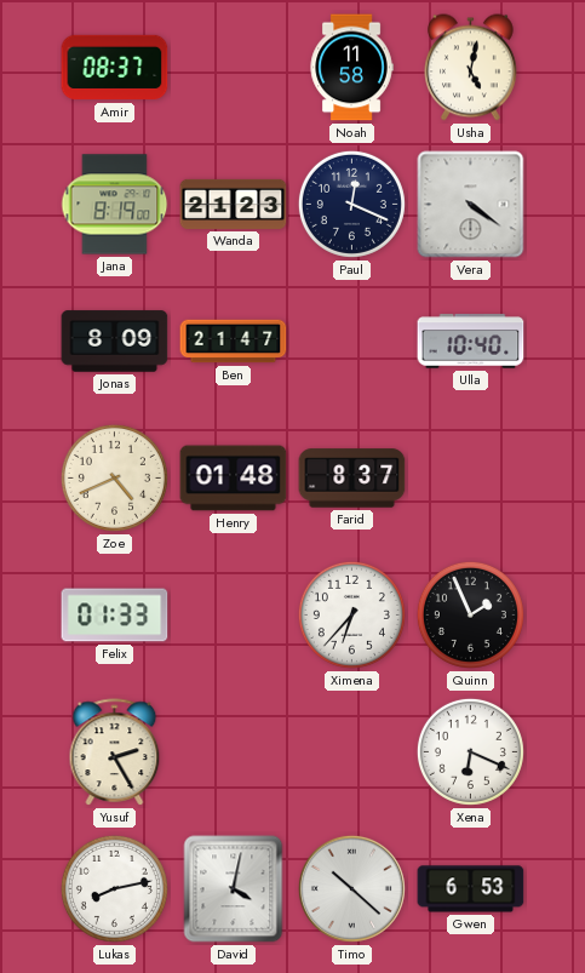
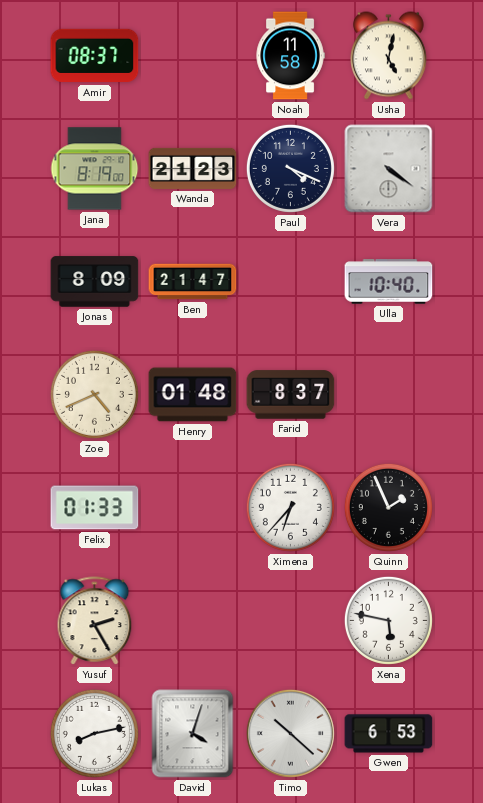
Paul: 12:19 -> 4:19 (290, 168)
Xena: 6:19 -> 5:47 (388, 620)
David: 4:02 -> 4:03 (193, 734)
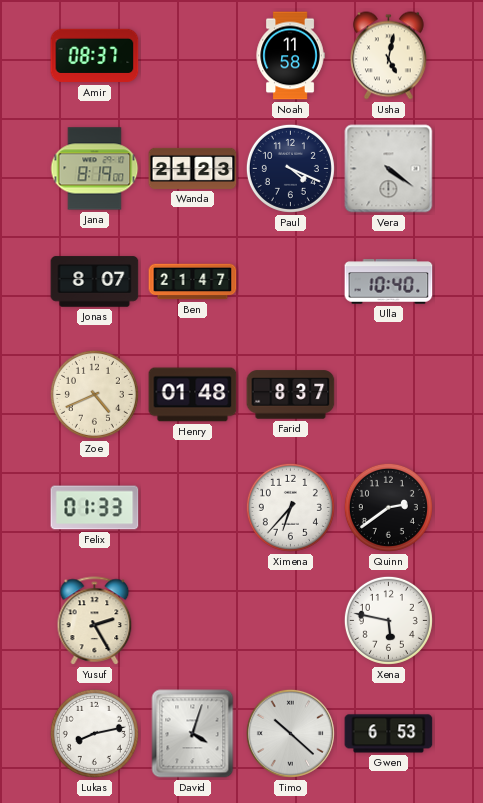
Jonas: 8:09 -> 8:07 (95, 282)
Quinn: 1:56 -> 2:39 (388, 507)
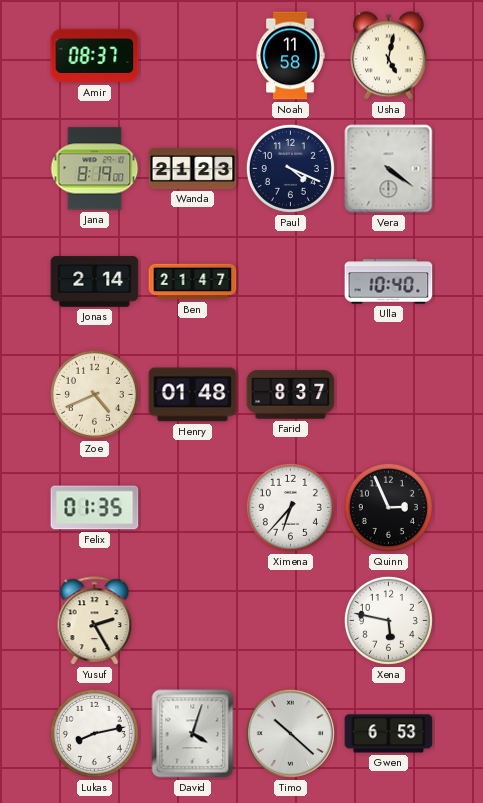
Jonas: 8:07 -> 2:14 (95, 282)
Felix: 01:33 -> 01:35 (95, 508)
Quinn: 2:39 -> 2:56 (388, 507)
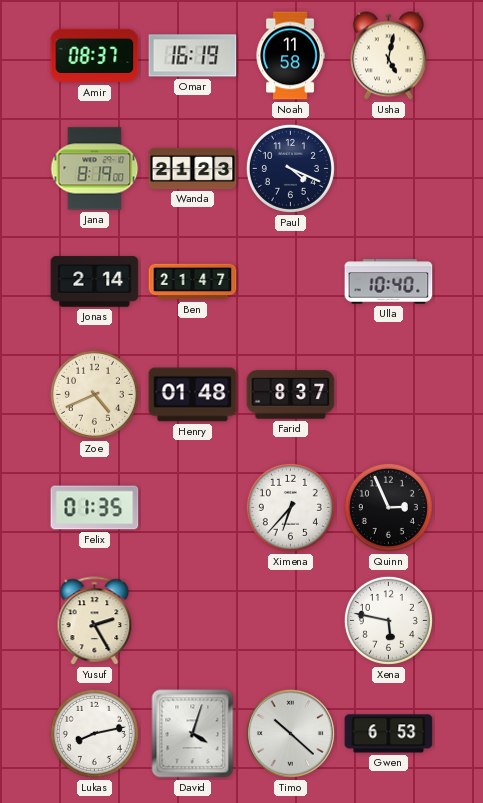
Omar: none -> 16:19 (193, 56)
Vera: 4:21 -> none (389, 169)
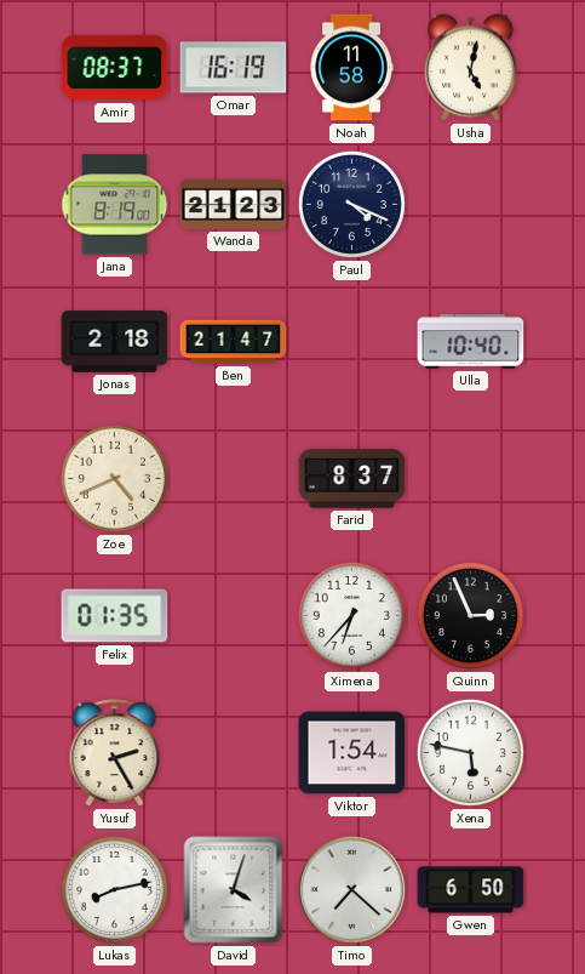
Jonas: 2:14 -> 2:18 (115, 342)
Henry: 01:48 -> none (193, 395)
Viktor: none -> 1:54 (352, 753)
Timo: 10:22 -> 7:22 (351, 889)
Gwen: 6:53 -> 6:50 (471, 890)
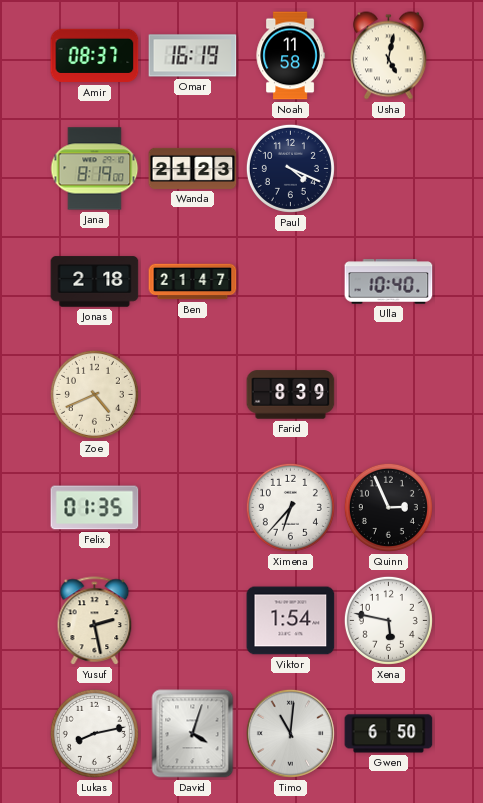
Farid: 8:37 -> 8:39 (291, 395)
Yusuf: 2:25 -> 2:28 (95, 621)
Timo: 7:22 -> 11:01 (290, 733)
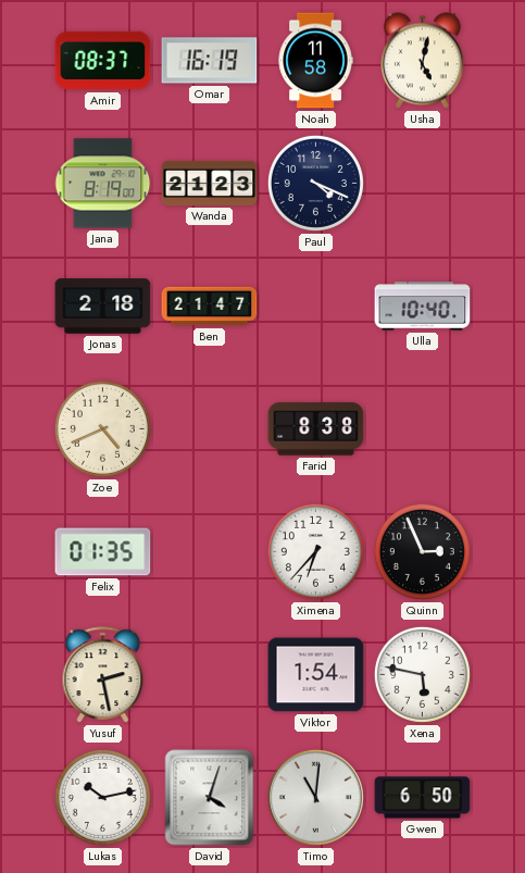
Farid: 8:39 -> 8:38 (316, 429)
Lukas: 8:13 -> 10:13 (102, 797)
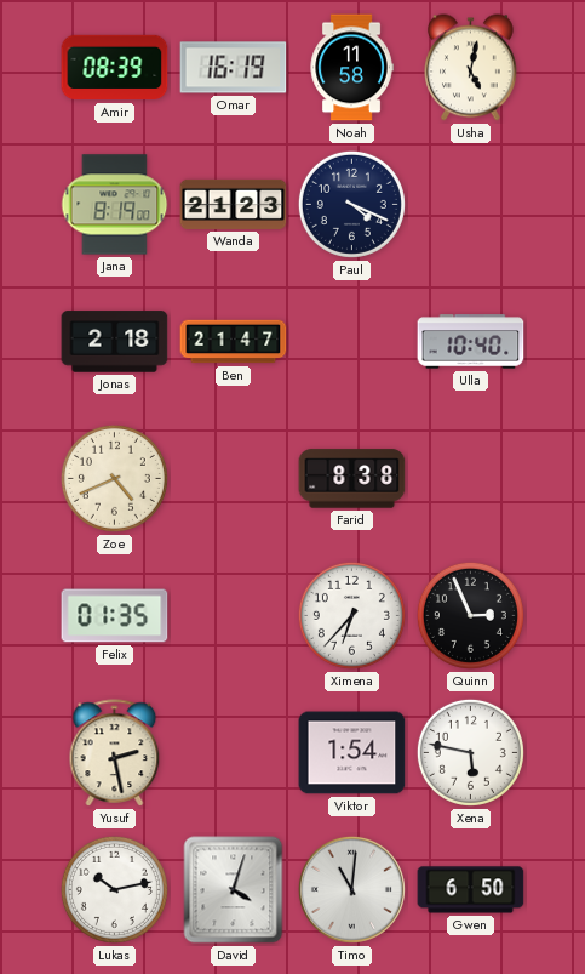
Amir: 08:37 -> 08:39 (115, 68)
